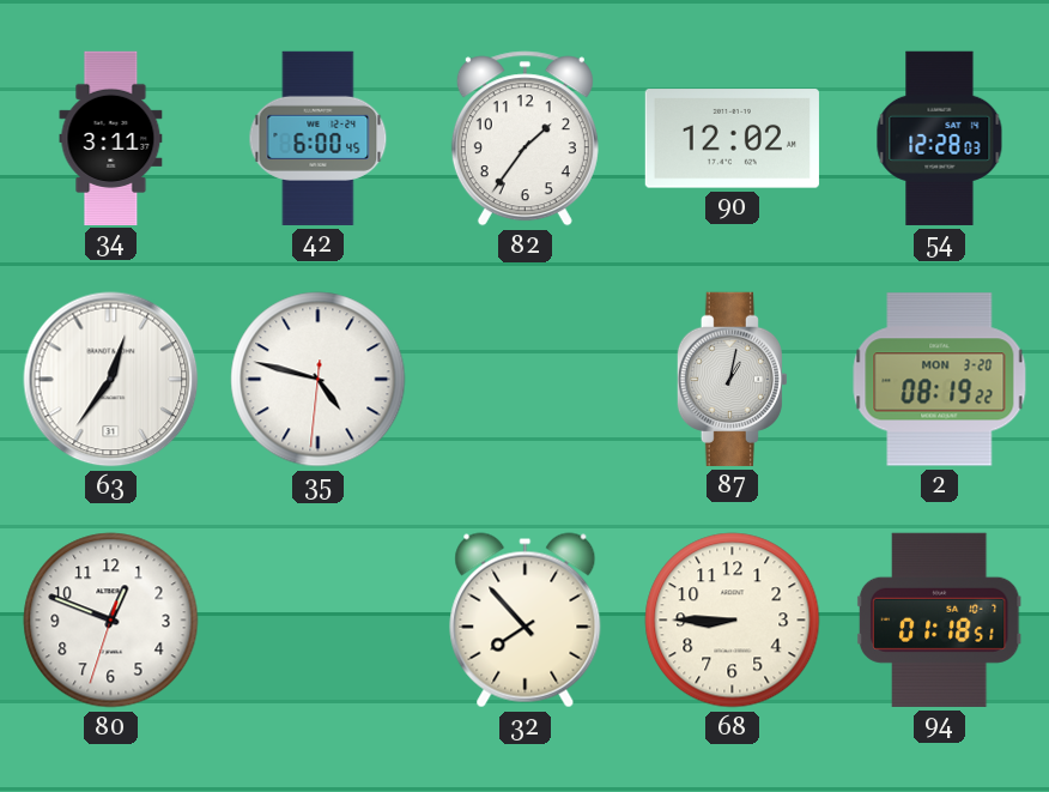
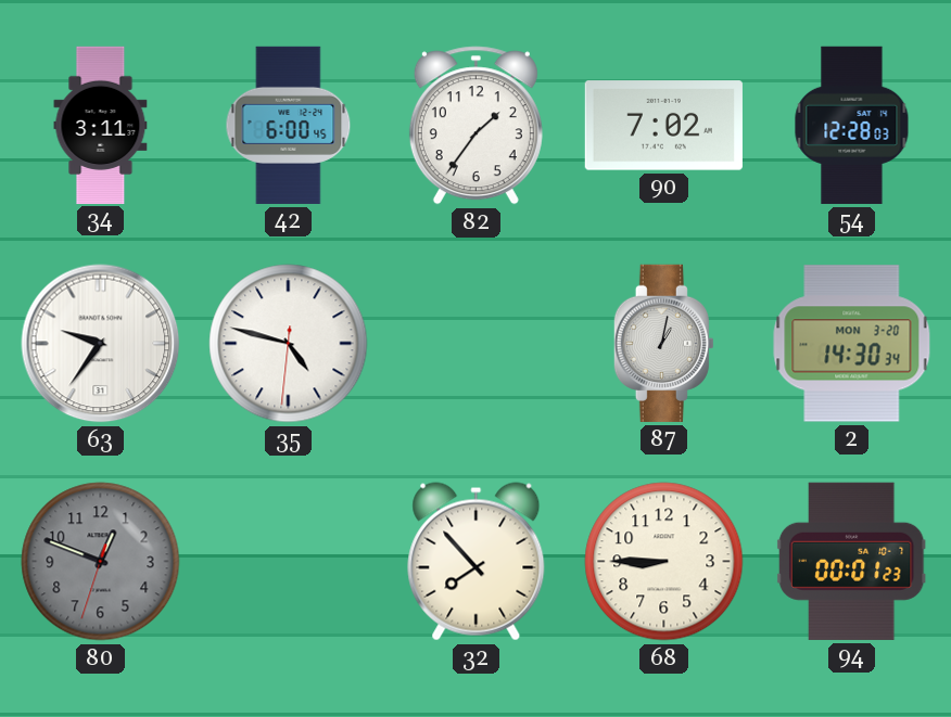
90: 12:02 -> 7:02 (663, 126)
63: 12:36 -> 9:36 (101, 344)
2: 08:19 -> 14:30 (852, 344)
80 dial: white -> grey (101, 562)
94: 01:18 -> 00:01 (851, 561)
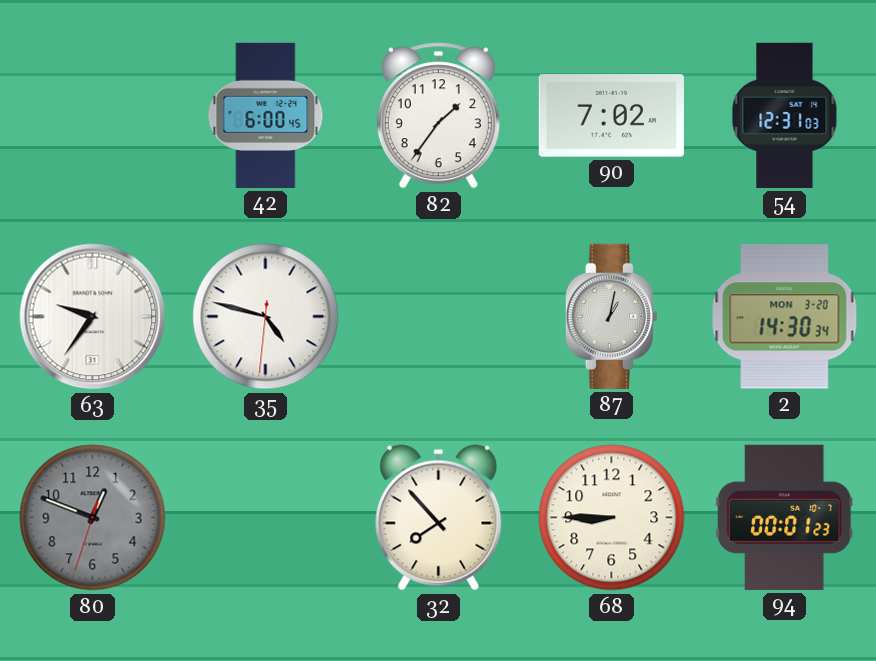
34: 3:11 -> none (101, 125)
54: 12:28 -> 12:31 (785, 115)
